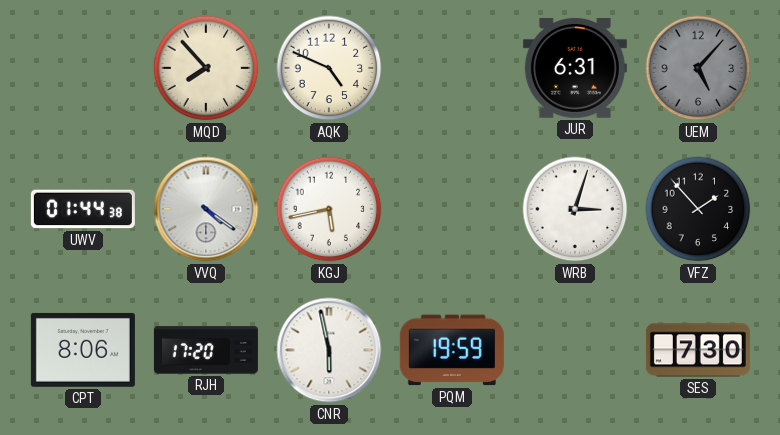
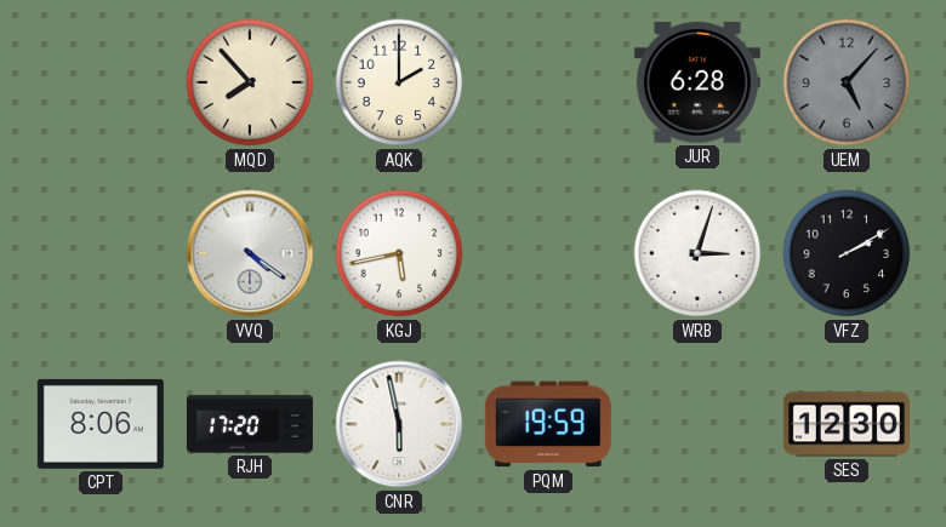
AQK: 4:49 -> 2:00 (399, 82)
JUR: 6:31 -> 6:28 (697, 82)
UWV: 01:44 -> none (83, 209)
VFZ: 1:53 -> 2:10 (847, 253)
SES: 7:30 -> 12:30 (847, 424)
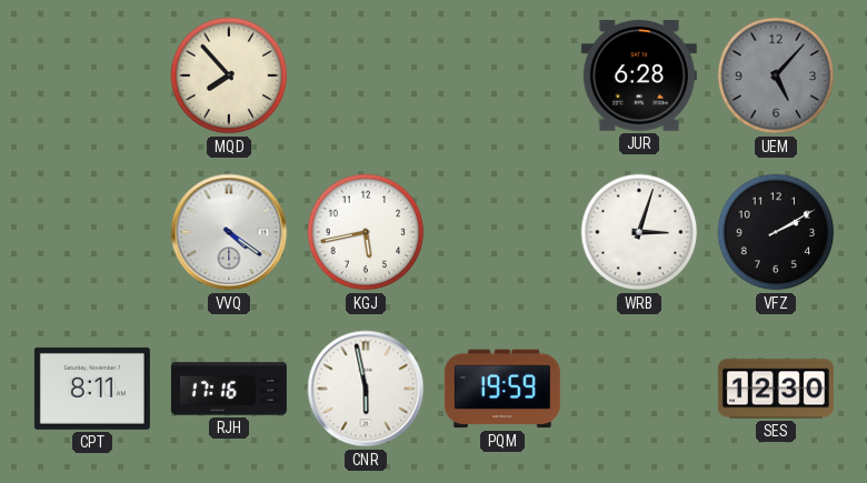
AQK: 2:00 -> none (399, 82)
CPT: 8:06 -> 8:11 (92, 389)
RJH: 17:20 -> 17:16 (229, 389)
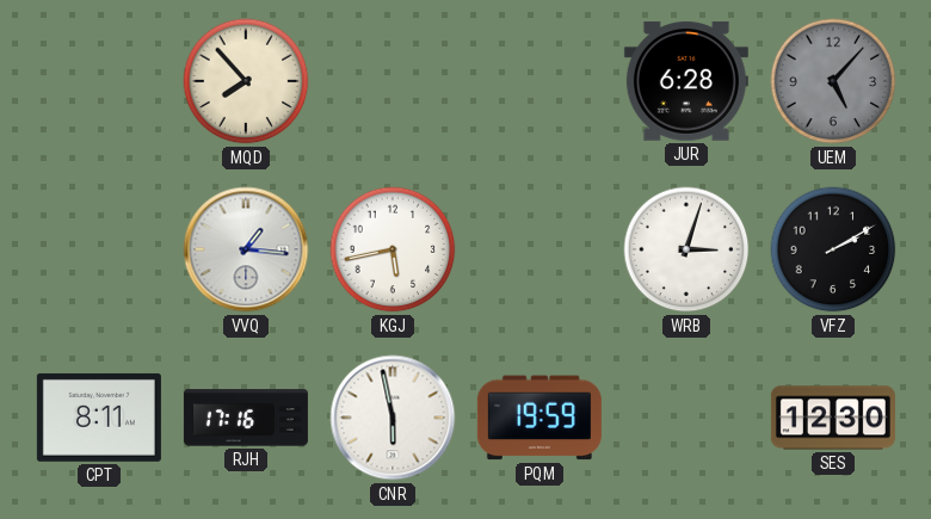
VVQ: 4:21 -> 1:16 (246, 249)
